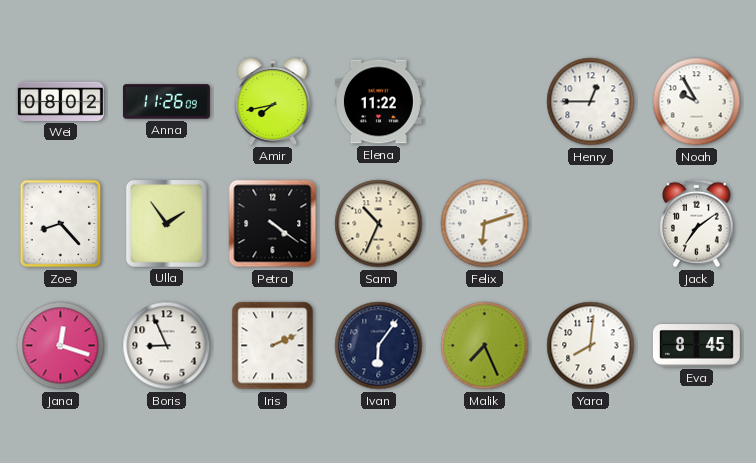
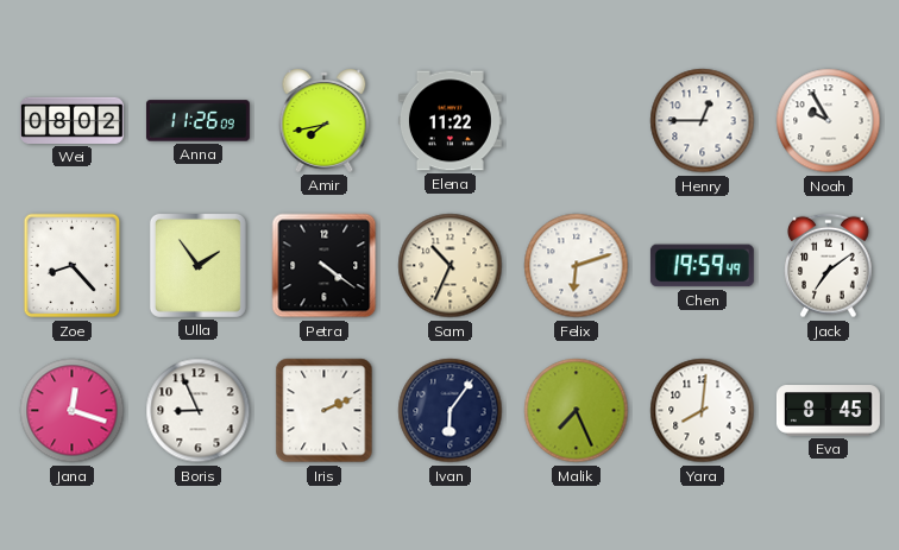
Chen: none -> 19:59 (702, 266)
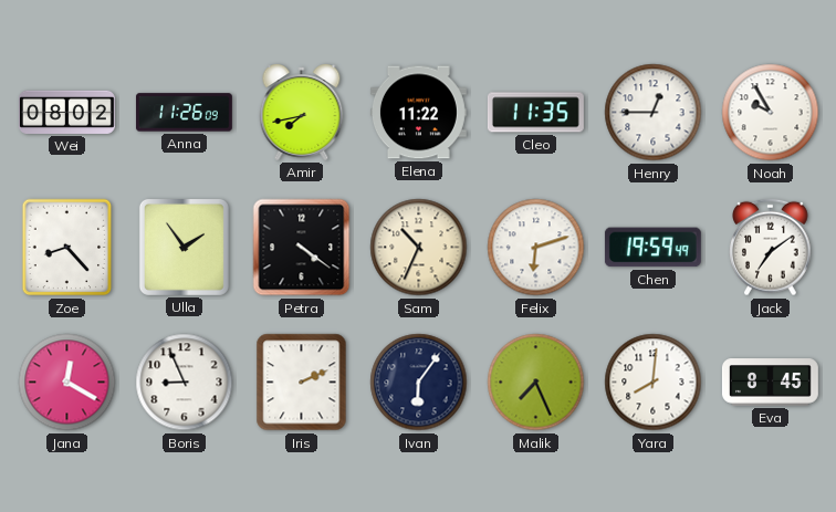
Cleo: none -> 11:35 (535, 113)
Jana: 12:18 -> 12:20 (67, 383)
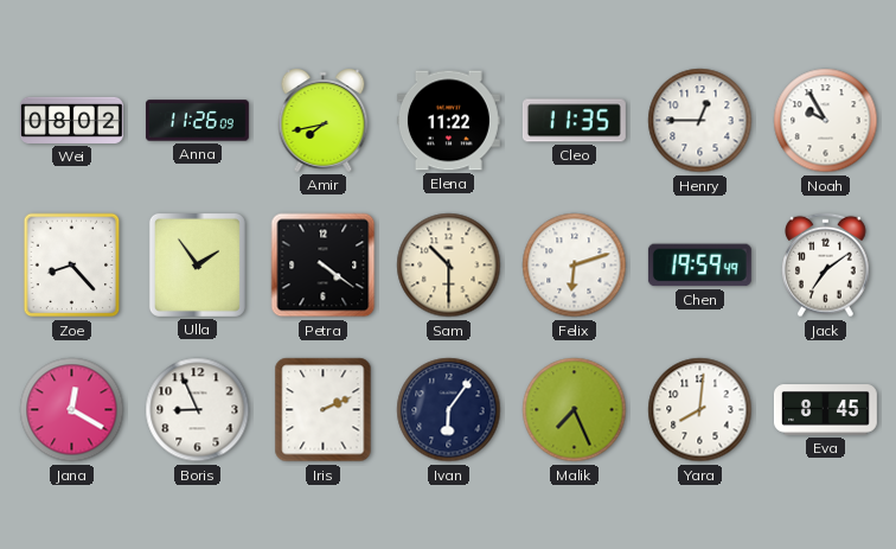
Sam: 10:34 -> 10:30 (449, 266)
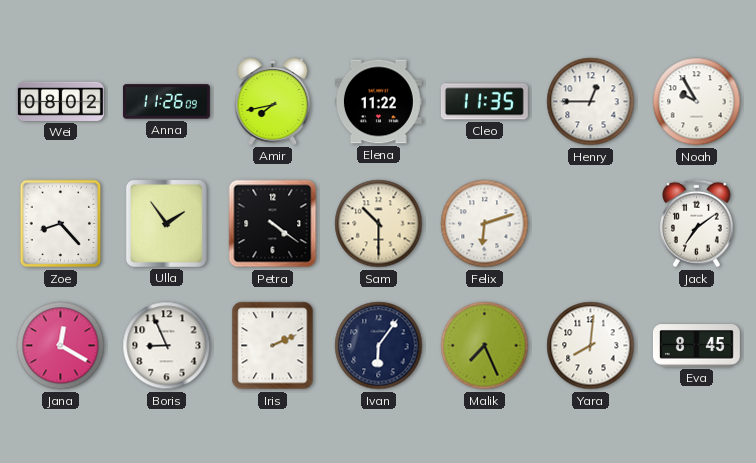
Chen: 19:59 -> none (699, 266)
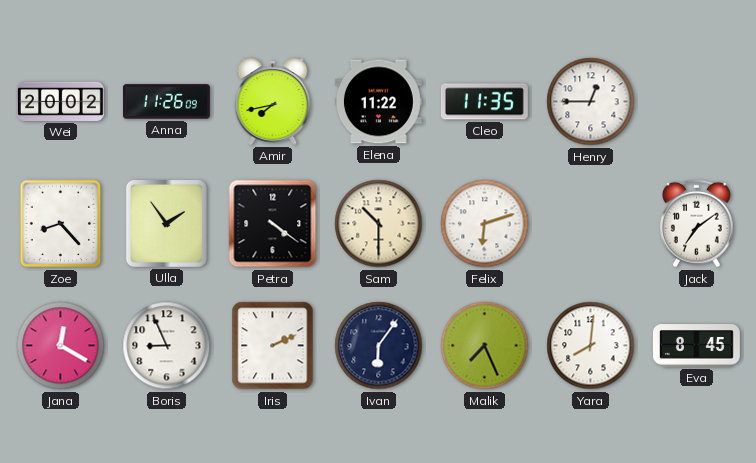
Wei: 08:02 -> 20:02 (60, 101)
Noah: 9:55 -> none (697, 102)
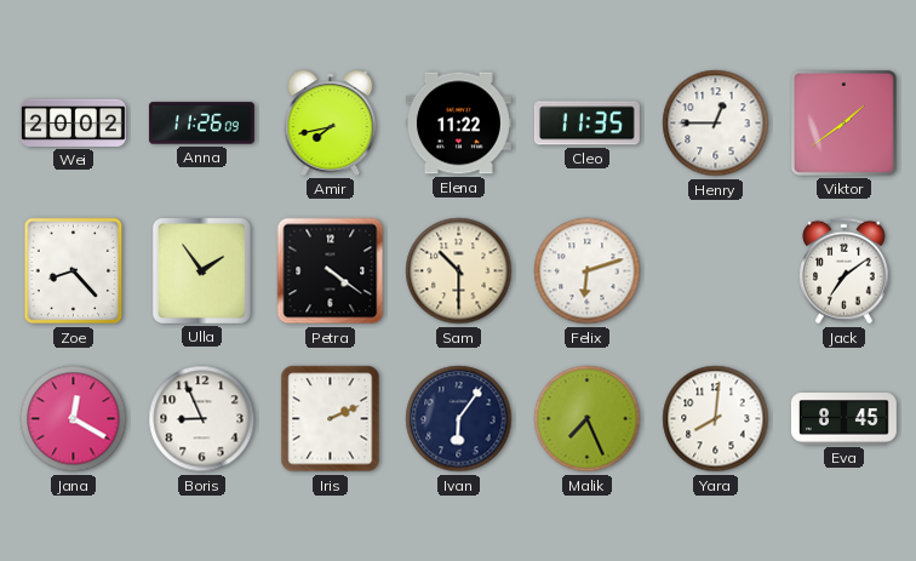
Viktor: none -> 1:39 (843, 122)
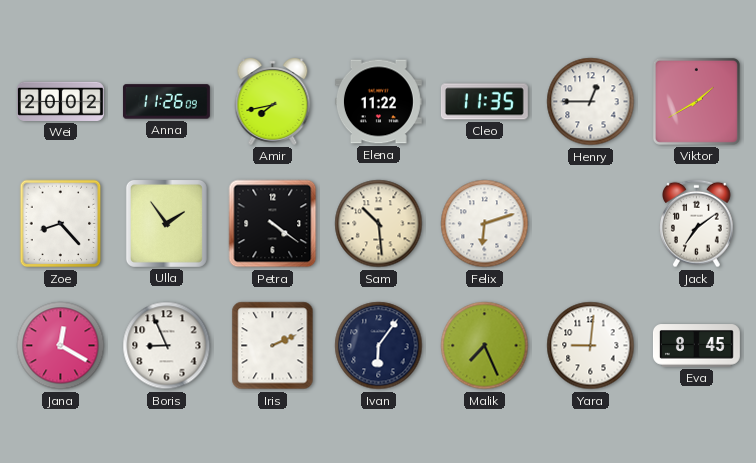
Viktor: 1:39 -> 1:40 (696, 101)
Sam: 10:30 -> 10:29 (379, 224)
Yara: 8:01 -> 9:01 (591, 346)
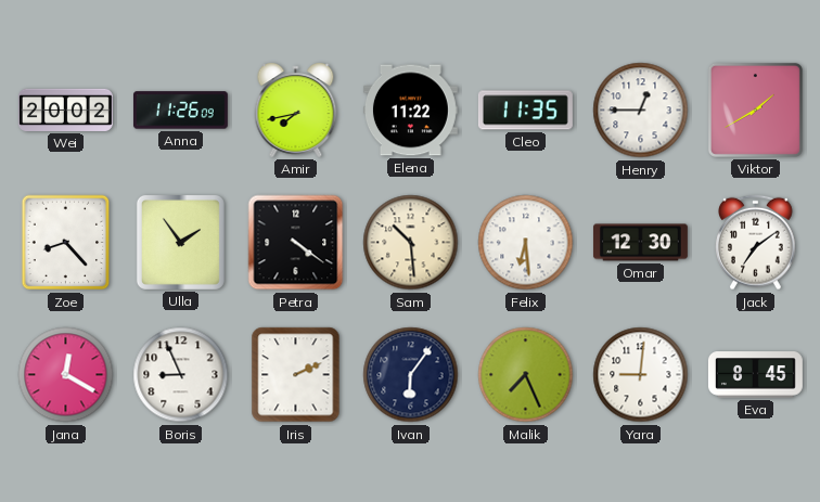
Felix: 6:12 -> 6:29 (526, 243)
Omar: none -> 12:30 (640, 243)
